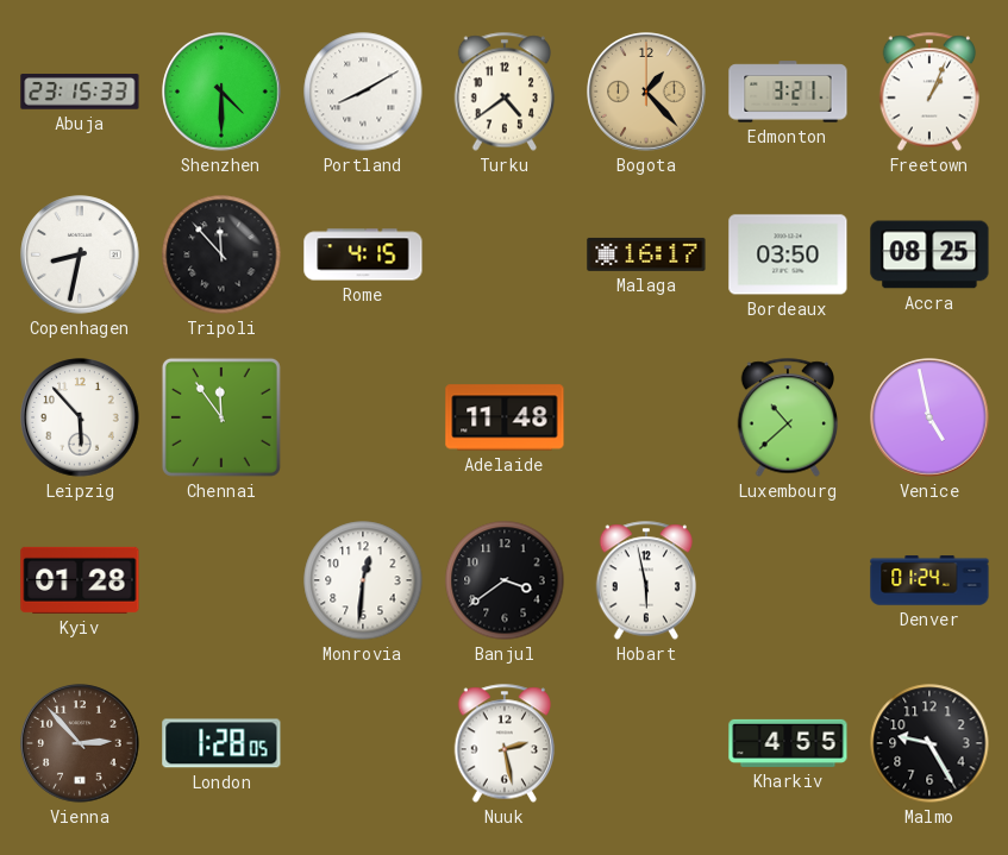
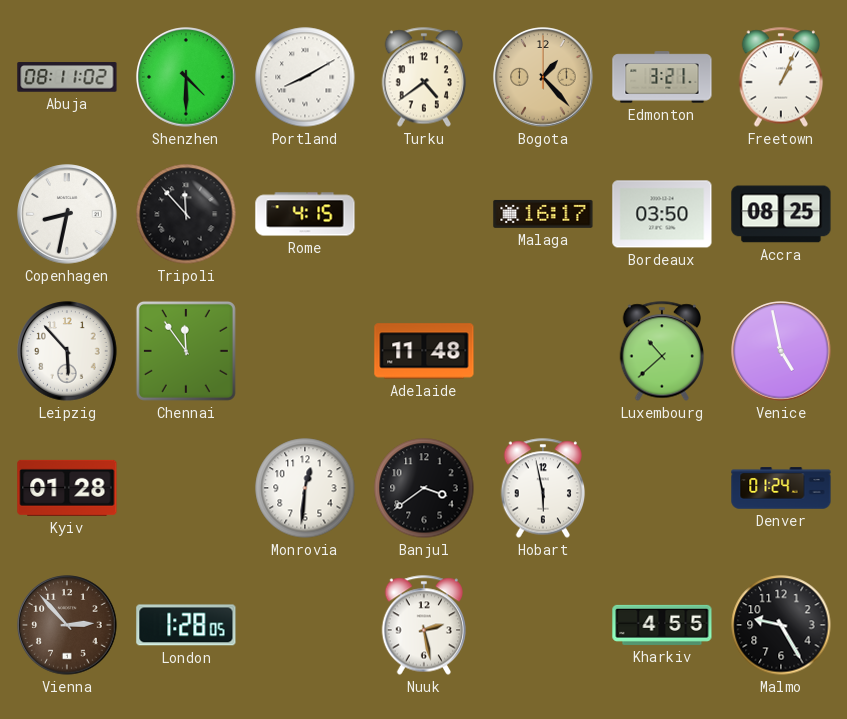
Abuja: 23:15 -> 08:11 (67, 77)
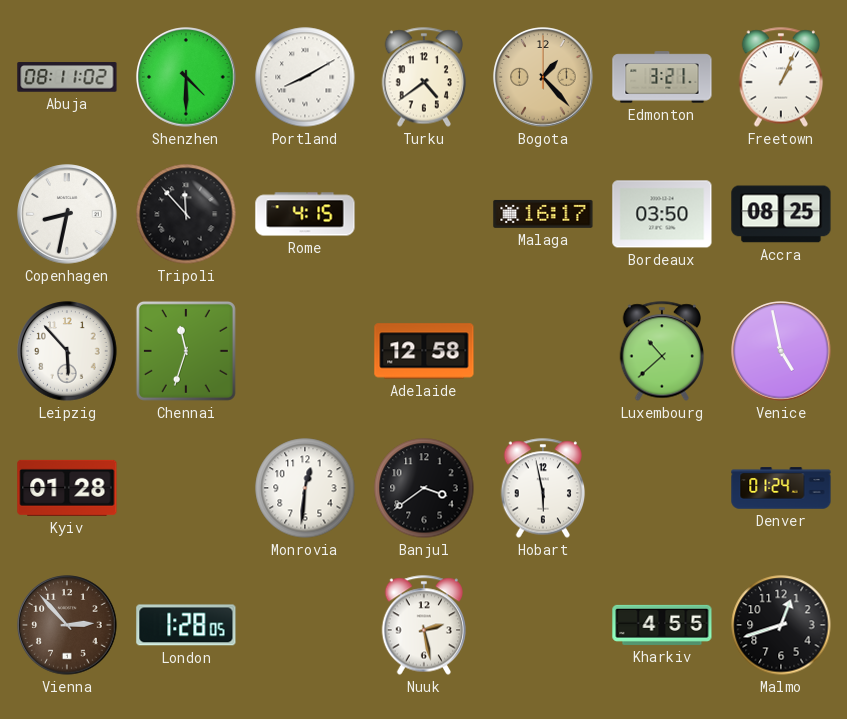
Chennai: 11:54 -> 11:33 (186, 351)
Adelaide: 11:48 -> 12:58 (424, 351)
Malmo: 9:25 -> 12:42 (781, 625)
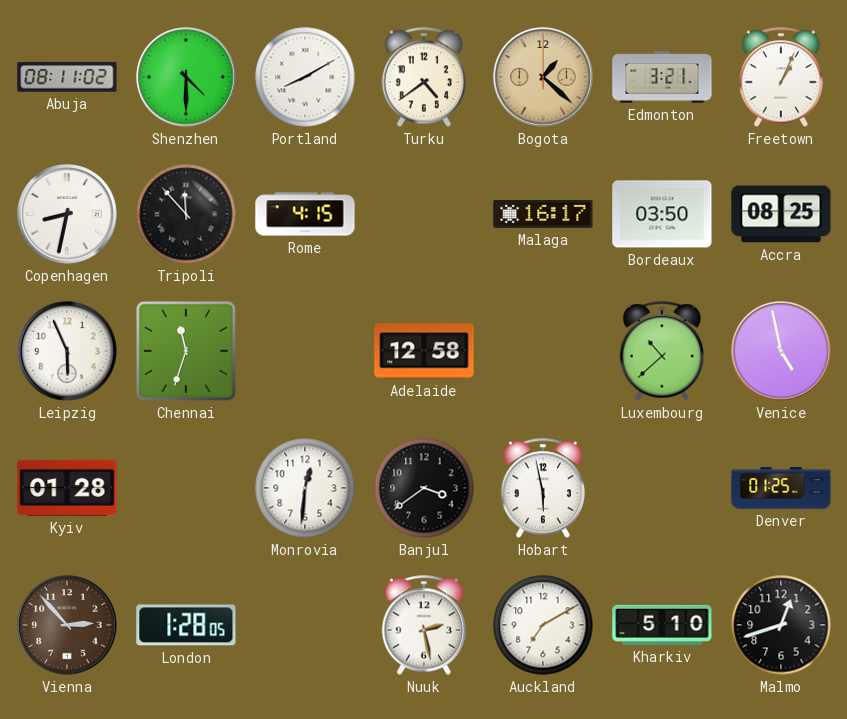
Bogota: 1:23 -> 1:22 (543, 77)
Leipzig: 5:53 -> 5:56 (67, 351)
Denver: 01:24 -> 01:25 (781, 488)
Auckland: none -> 7:10 (543, 625)
Kharkiv: 4:55 -> 5:10 (662, 625)
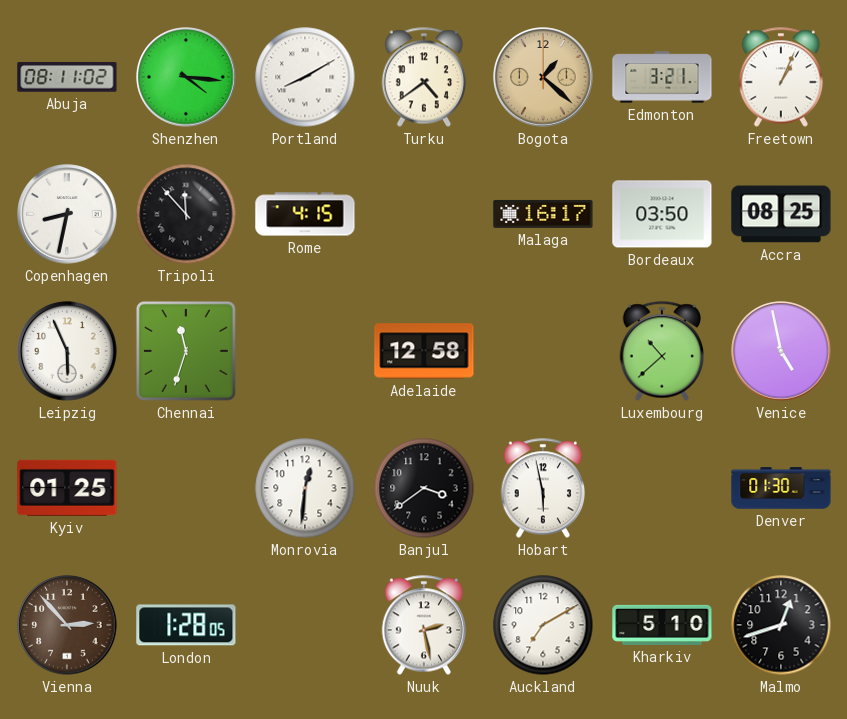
Shenzhen: 4:30 -> 4:16 (186, 77)
Kyiv: 01:28 -> 01:25 (67, 488)
Denver: 01:25 -> 01:30 (781, 488)
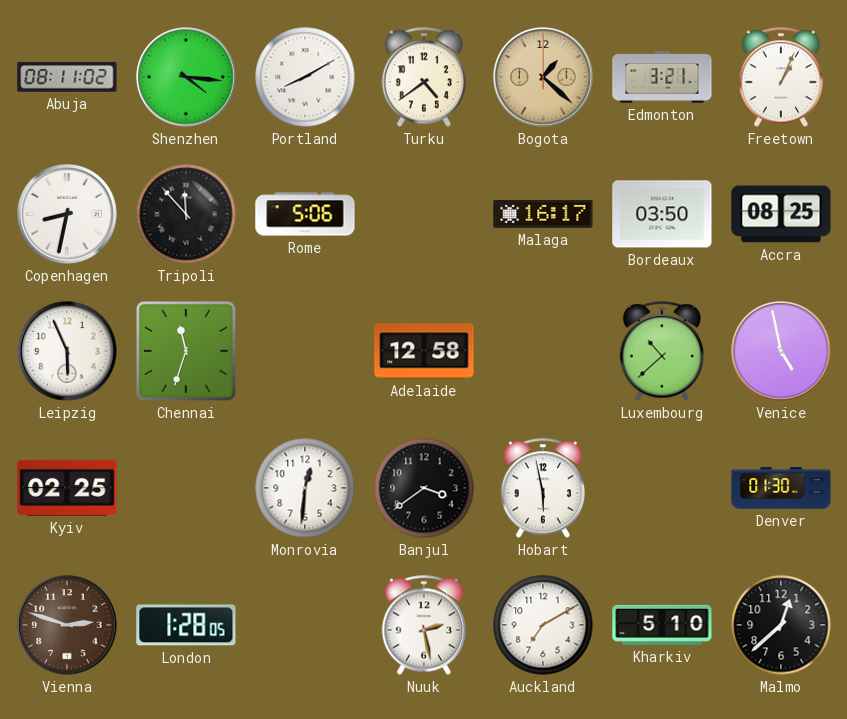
Rome: 4:15 -> 5:06 (305, 214)
Kyiv: 01:25 -> 02:25 (67, 488)
Vienna: 2:53 -> 2:48 (67, 625)
Malmo: 12:42 -> 12:38 (781, 625)
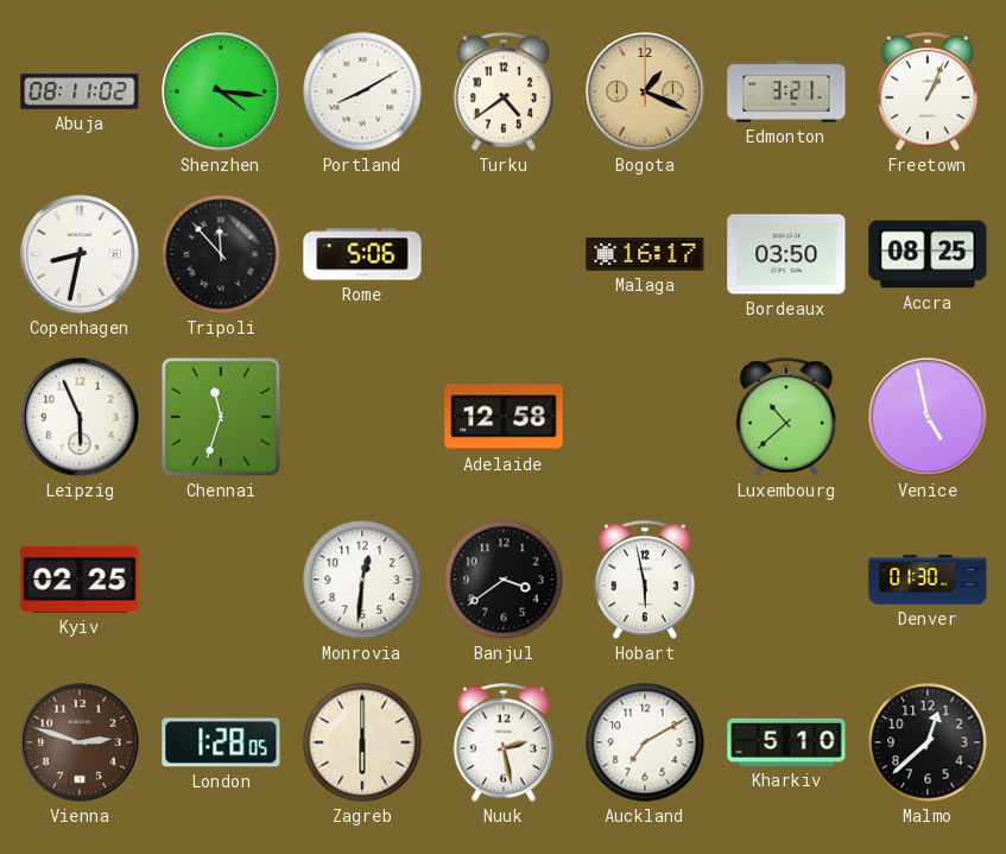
Bogota: 1:22 -> 1:19 (645, 91)
Zagreb: none -> 6:00 (362, 742)
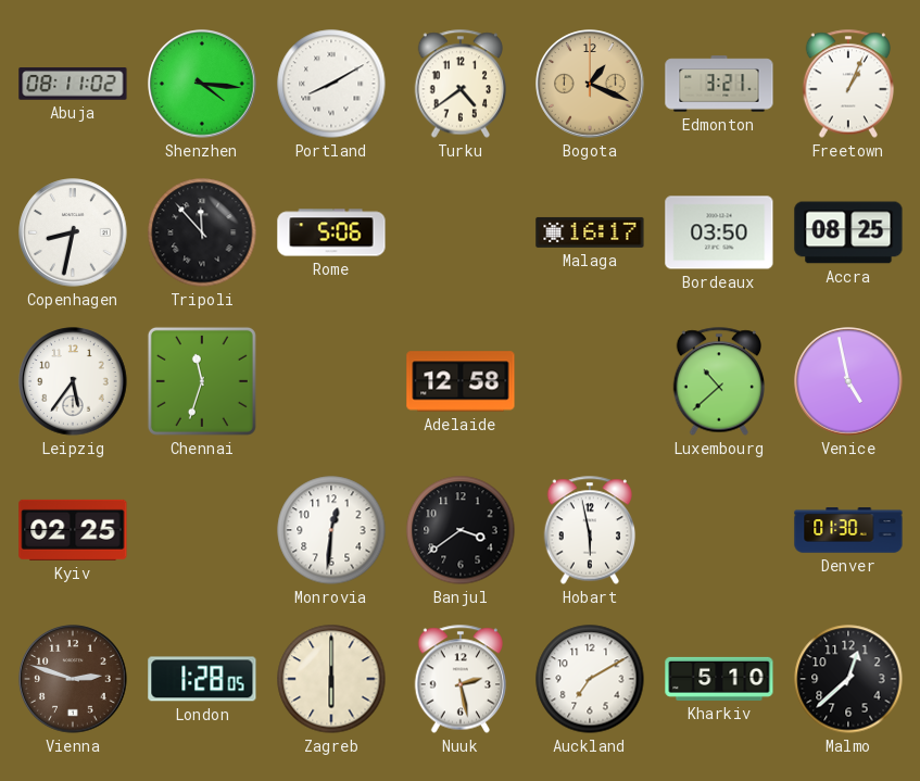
Leipzig: 5:56 -> 5:36 (73, 381)
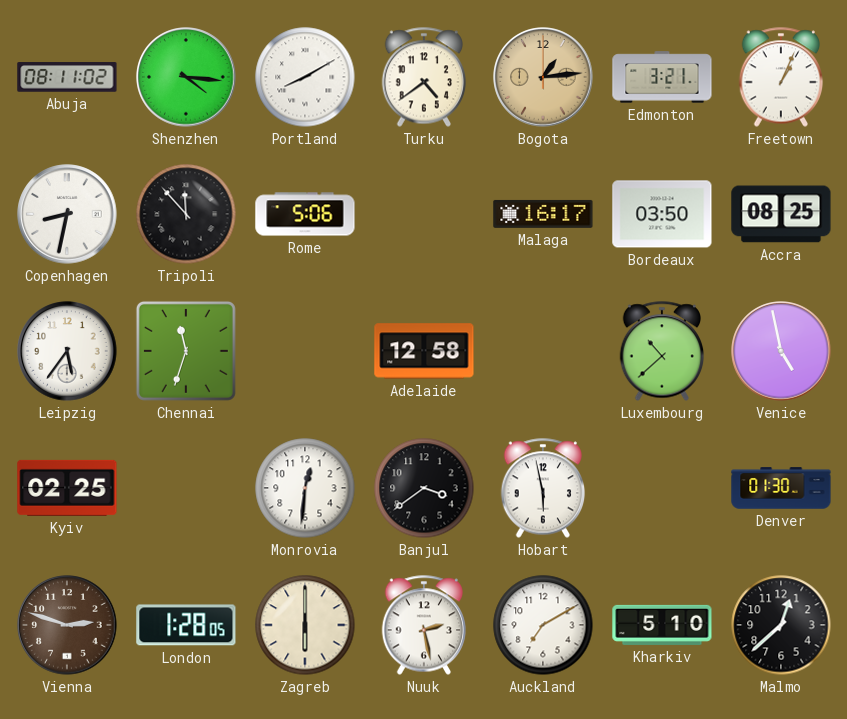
Bogota: 1:19 -> 1:14 (543, 77)
